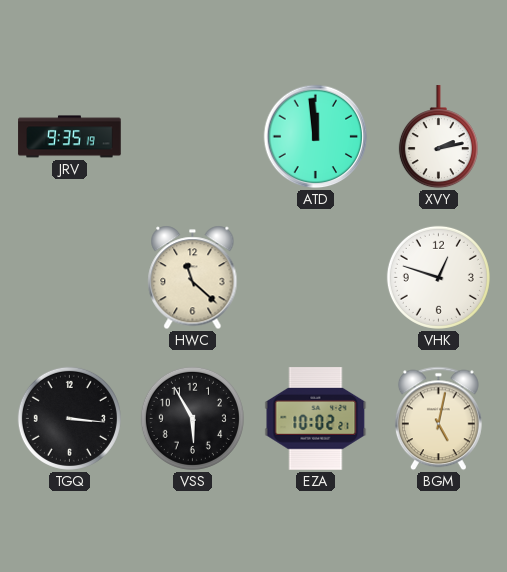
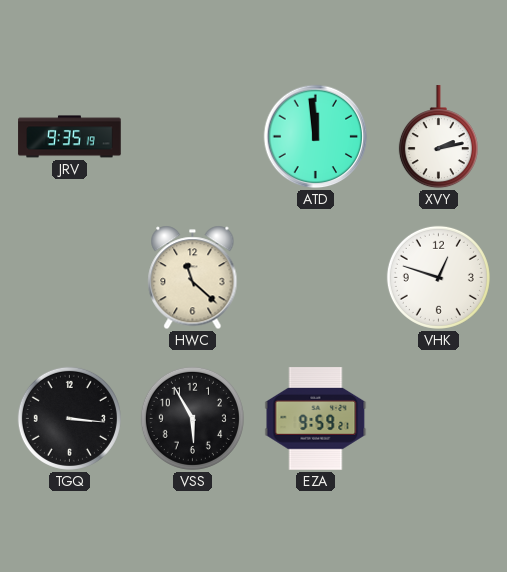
EZA: 10:02 -> 9:59 (316, 419)
BGM: 5:02 -> none (438, 419)
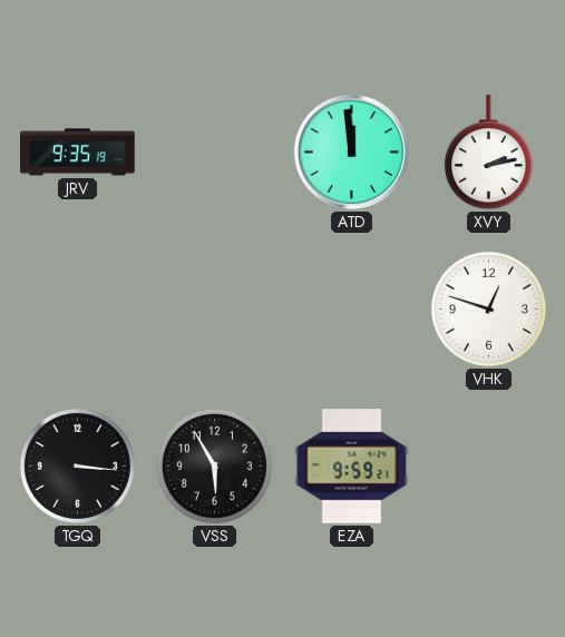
HWC: 11:22 -> none (193, 278)
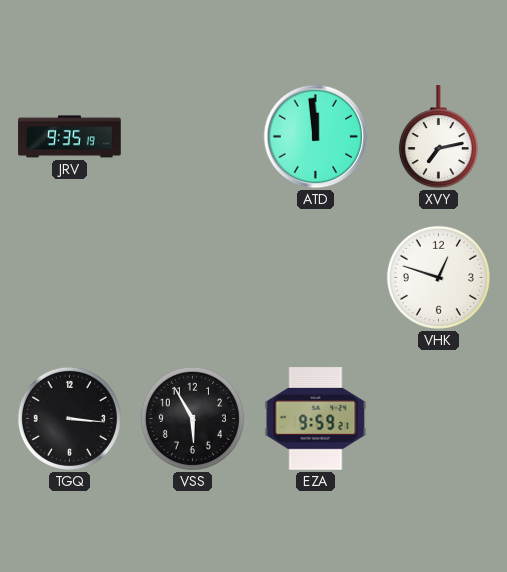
XVY: 2:13 -> 7:13 (438, 137)
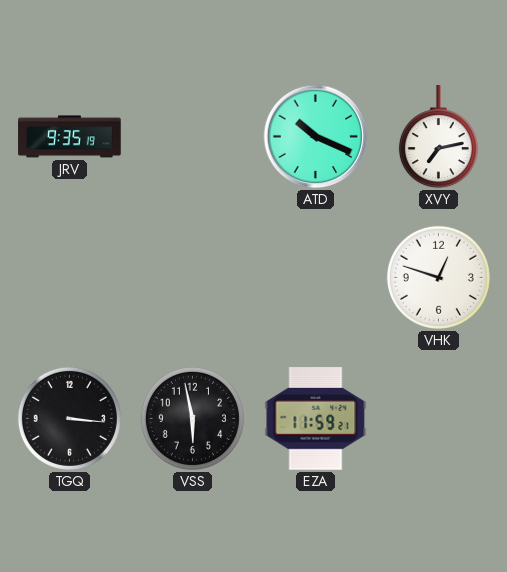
ATD: 11:59 -> 10:19 (316, 137)
VSS: 5:55 -> 5:58 (192, 418)
EZA: 9:59 -> 11:59 (316, 419)
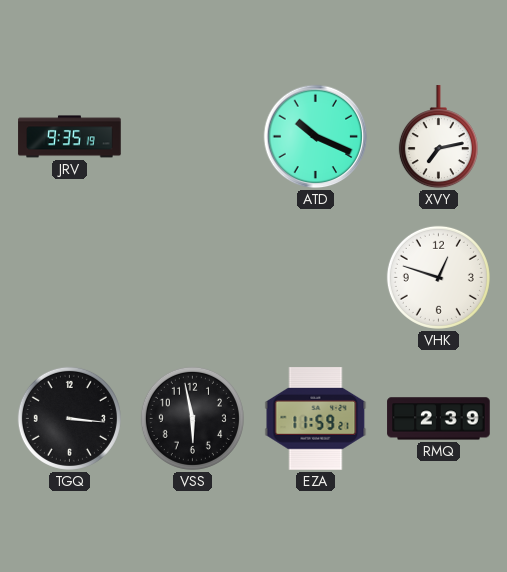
RMQ: none -> 2:39 (439, 419)
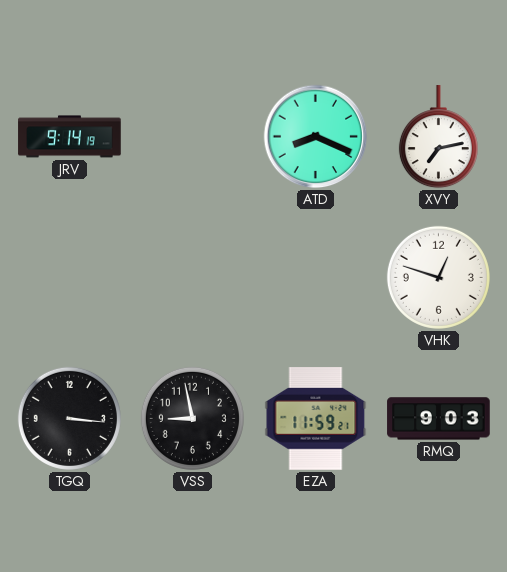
JRV: 9:35 -> 9:14 (70, 137)
ATD: 10:19 -> 8:19 (316, 137)
VSS: 5:58 -> 8:58 (192, 418)
RMQ: 2:39 -> 9:03 (439, 419)
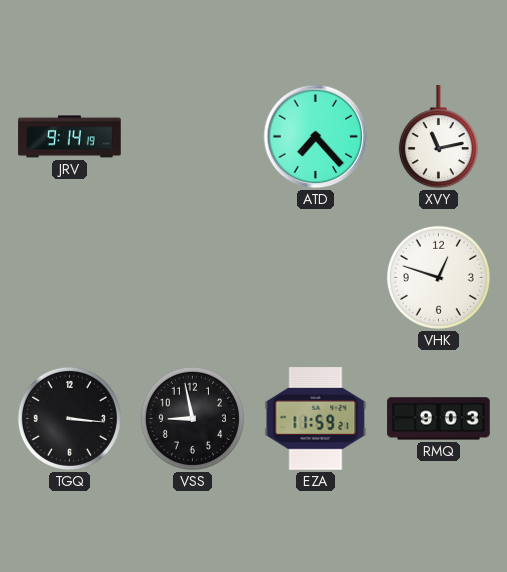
ATD: 8:19 -> 7:23 (316, 137)
XVY: 7:13 -> 11:13 (438, 137)
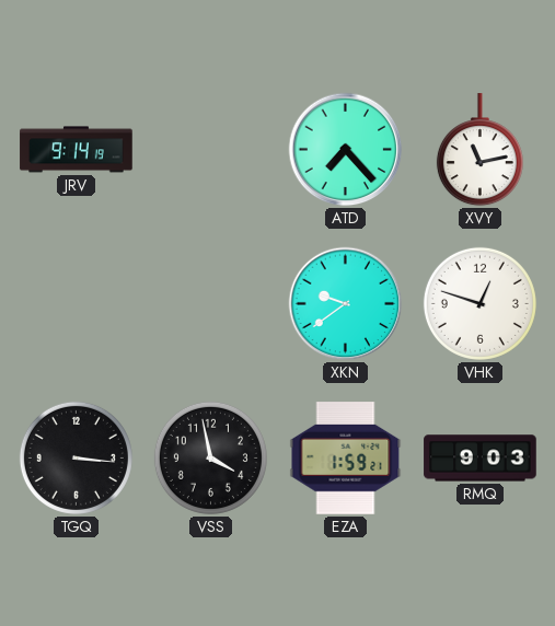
XKN: none -> 9:39 (346, 304)
VSS: 8:58 -> 3:58 (210, 457)
EZA: 11:59 -> 1:59 (346, 459)
